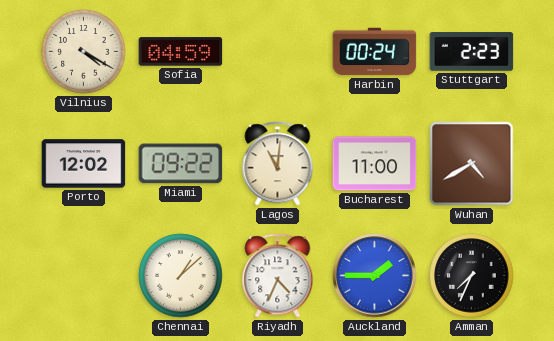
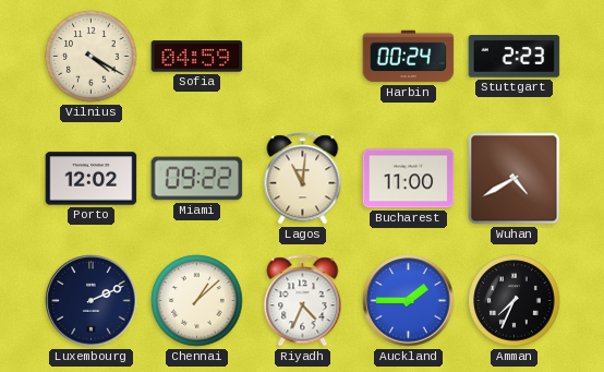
Luxembourg: none -> 2:11 (92, 301)
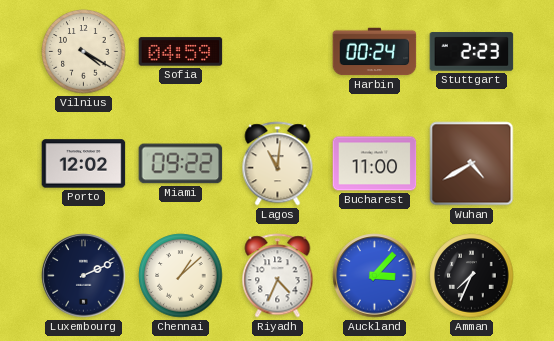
Auckland: 1:45 -> 3:07 (375, 276)
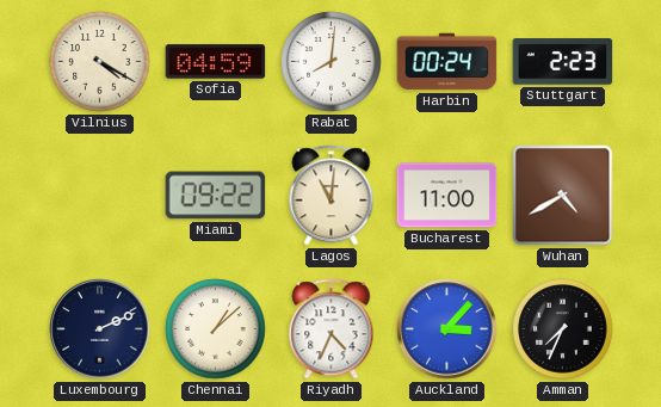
Rabat: none -> 8:01 (332, 62)
Porto: 12:02 -> none (84, 164)
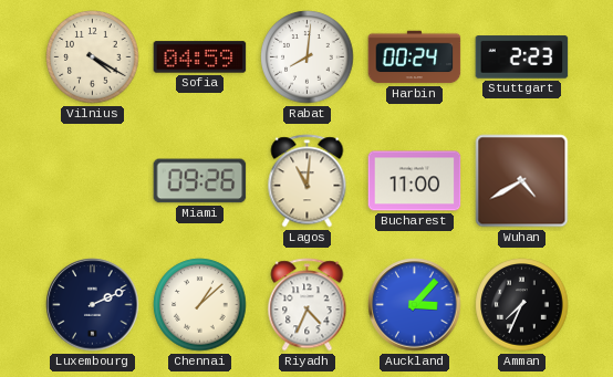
Miami: 09:22 -> 09:26 (200, 181)
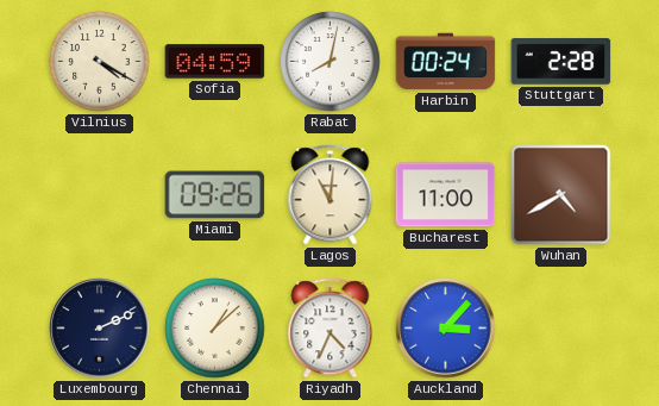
Rabat: 8:01 -> 8:02 (331, 62)
Stuttgart: 2:23 -> 2:28 (561, 62)
Amman: 7:34 -> none (522, 305)
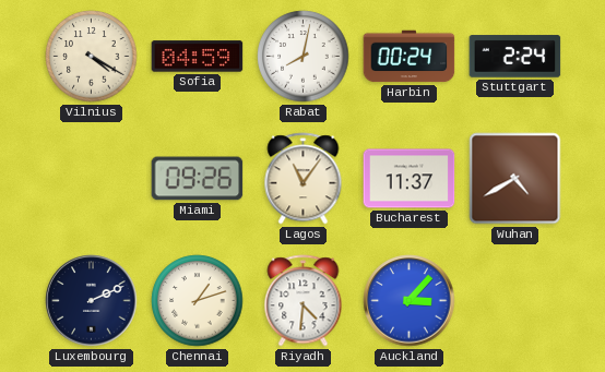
Stuttgart: 2:28 -> 2:24 (515, 57)
Lagos: 11:01 -> 11:06 (304, 179)
Bucharest: 11:00 -> 11:37 (410, 179)
Chennai: 1:08 -> 1:12 (198, 301)
Riyadh: 4:34 -> 4:31 (304, 301)
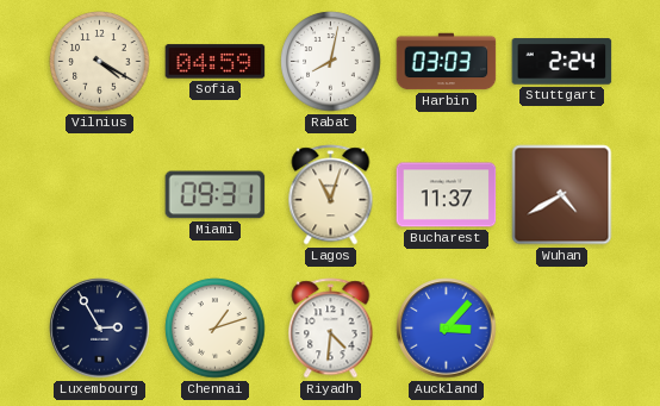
Harbin: 00:24 -> 03:03 (447, 62)
Miami: 09:26 -> 09:31 (216, 195)
Lagos: 11:06 -> 11:03 (331, 195)
Luxembourg: 2:11 -> 2:55 (100, 329)
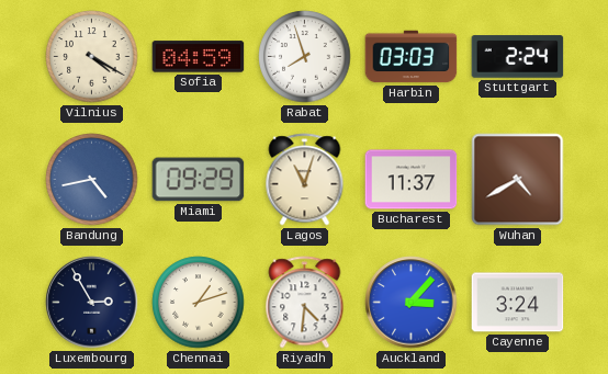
Rabat: 8:02 -> 7:57 (305, 57)
Bandung: none -> 4:43 (92, 180)
Miami: 09:31 -> 09:29 (199, 180)
Cayenne: none -> 3:24 (518, 303)
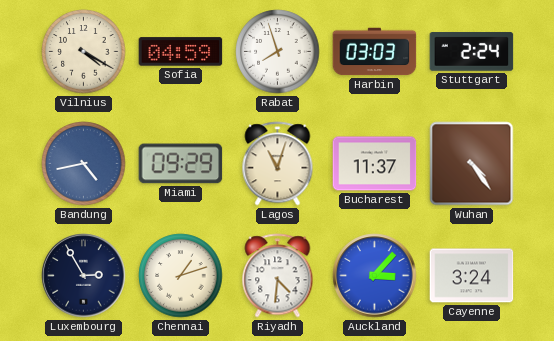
Wuhan: 4:40 -> 4:24 (472, 164)
